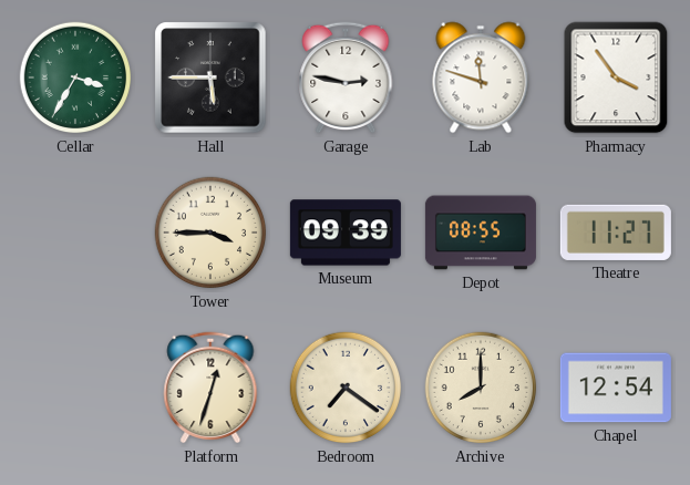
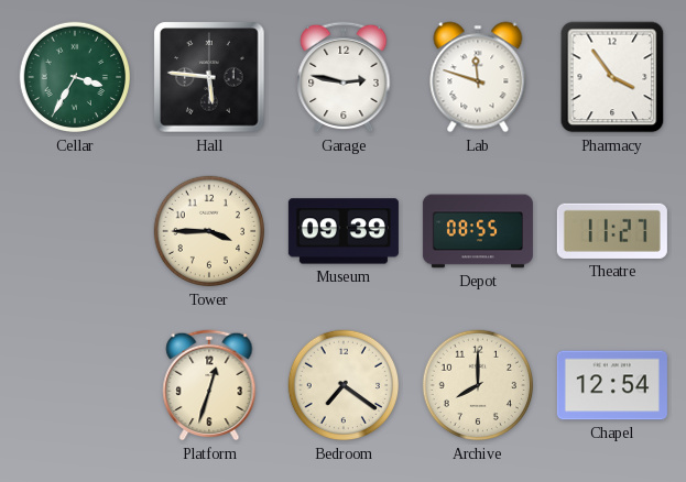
Hall: 5:45 -> 5:46 (209, 77)
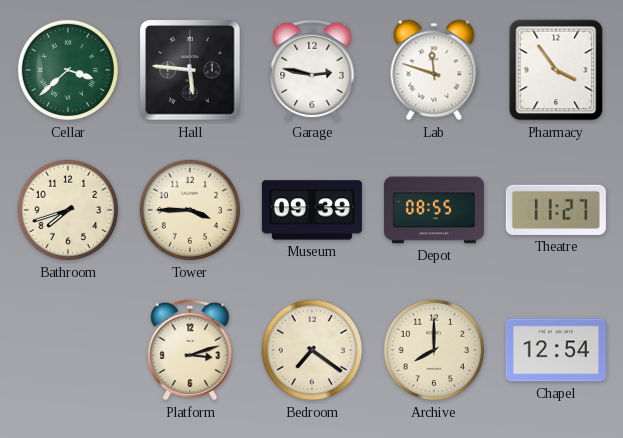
Cellar: 3:35 -> 3:38 (68, 70)
Bathroom: none -> 7:42 (68, 210)
Platform: 12:33 -> 3:12 (190, 350)
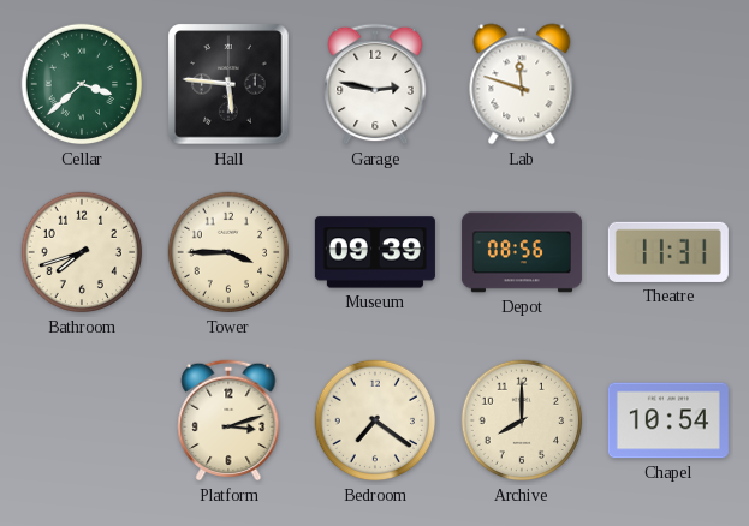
Pharmacy: 3:54 -> none (556, 70)
Depot: 08:55 -> 08:56 (522, 252)
Theatre: 11:27 -> 11:31 (668, 252)
Chapel: 12:54 -> 10:54 (668, 420)
